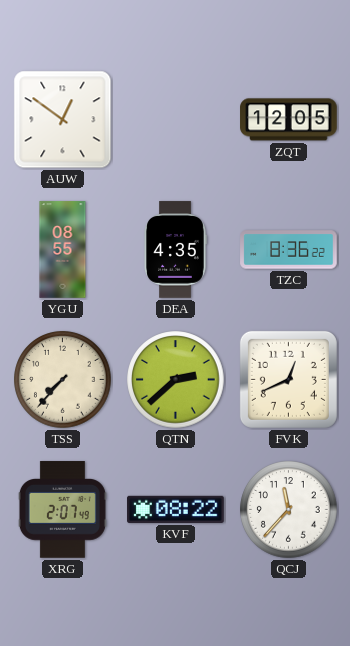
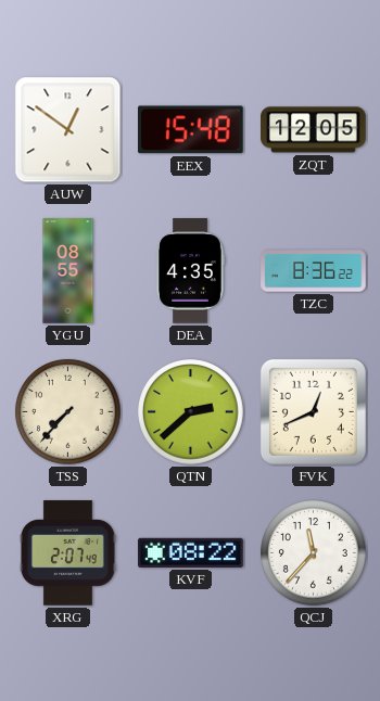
EEX: none -> 15:48 (191, 130)
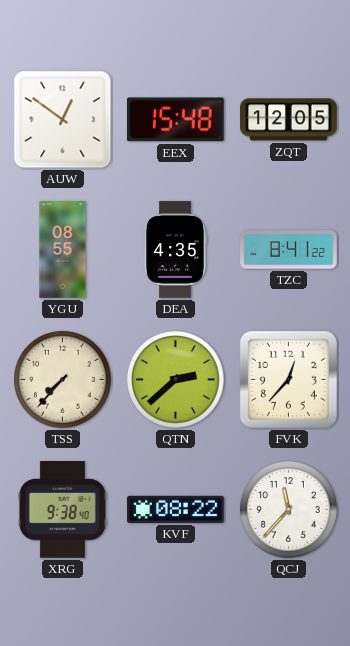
TZC: 8:36 -> 8:41 (289, 250)
FVK: 12:41 -> 12:37 (288, 379)
XRG: 2:07 -> 9:38 (62, 510)
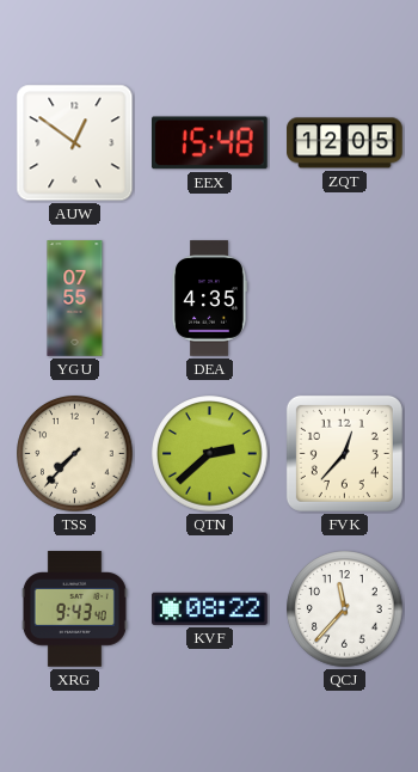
YGU: 08:55 -> 07:55 (75, 299)
TZC: 8:41 -> none (289, 250)
XRG: 9:38 -> 9:43 (74, 609)
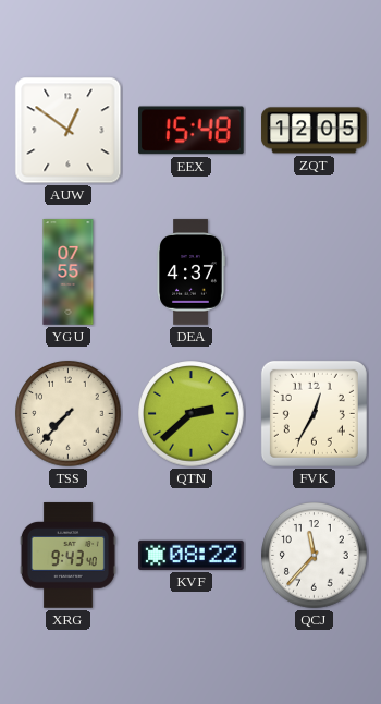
DEA: 4:35 -> 4:37 (190, 272)
FVK: 12:37 -> 12:35 (314, 413)
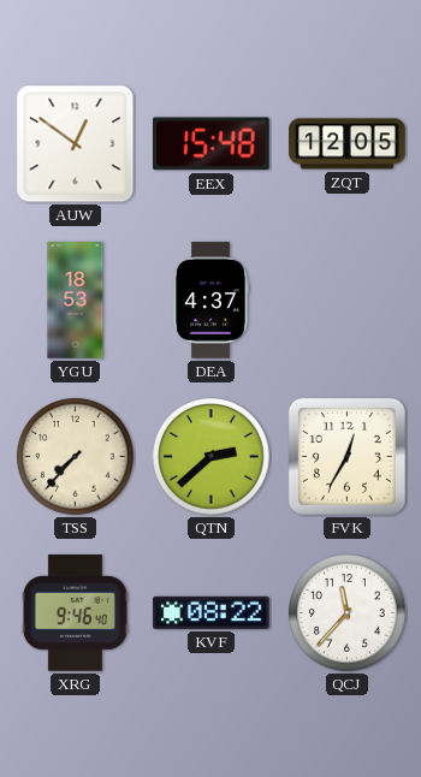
YGU: 07:55 -> 18:53 (76, 301)
XRG: 9:43 -> 9:46 (75, 613)
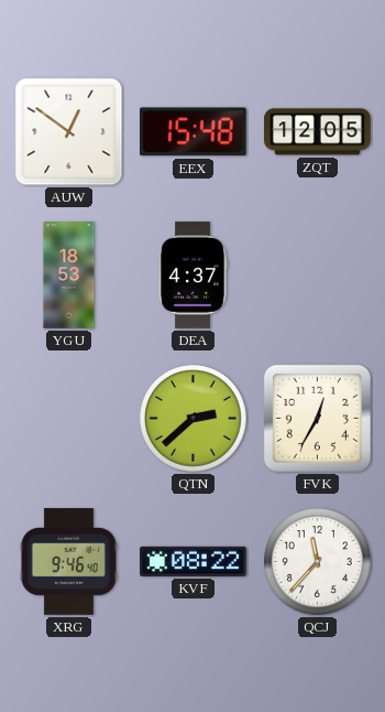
TSS: 7:37 -> none (76, 457)
